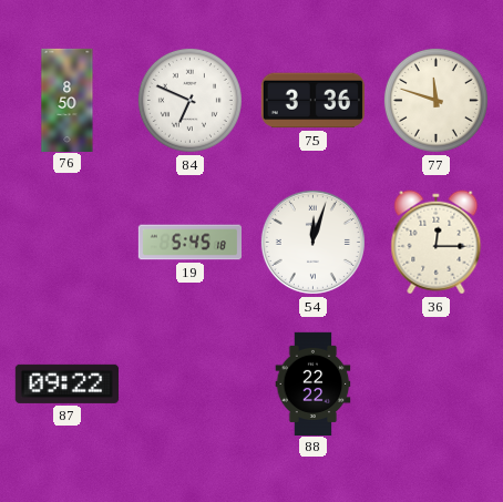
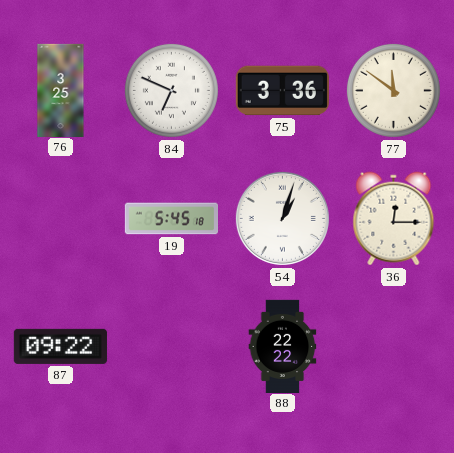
76: 8:50 -> 3:25 (61, 90)
77: 11:48 -> 11:51 (393, 90)
54: 12:03 -> 1:03 (282, 218)
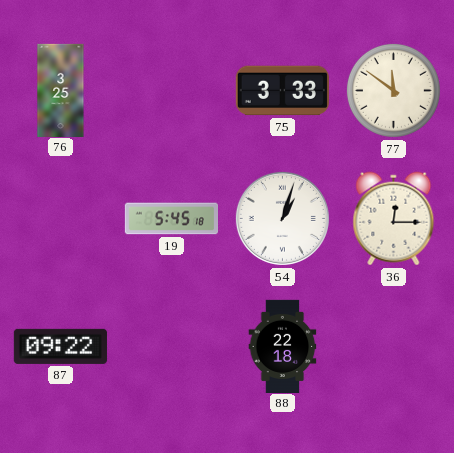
84: 6:49 -> none (171, 90)
75: 3:36 -> 3:33 (282, 91)
88: 22:22 -> 22:18 (283, 346)
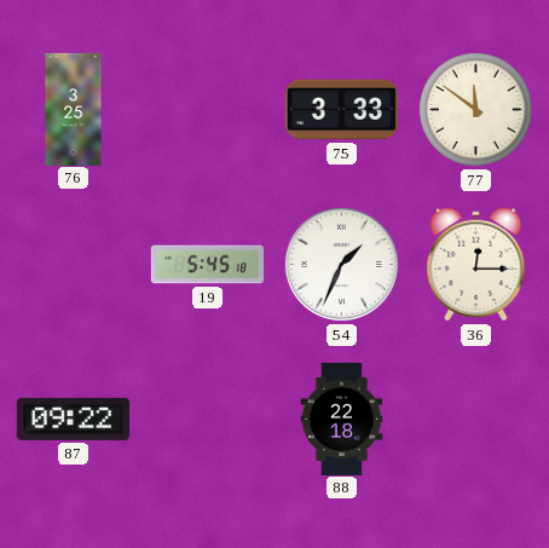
54: 1:03 -> 1:34 (341, 264)
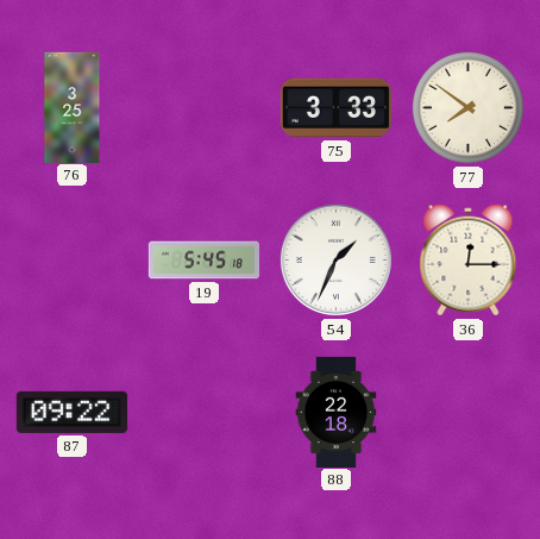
77: 11:51 -> 7:51 (467, 107)
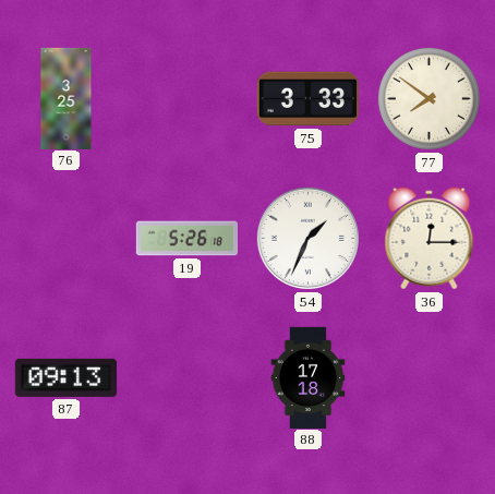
19: 5:45 -> 5:26 (186, 239)
87: 09:22 -> 09:13 (65, 377)
88: 22:18 -> 17:18 (309, 377)
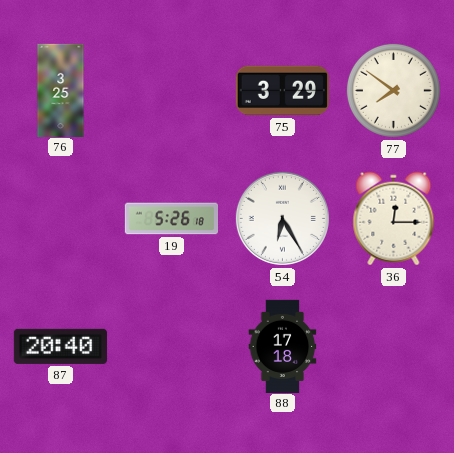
75: 3:33 -> 3:29 (282, 91)
54: 1:34 -> 6:25 (282, 218)
87: 09:13 -> 20:40 (60, 346)
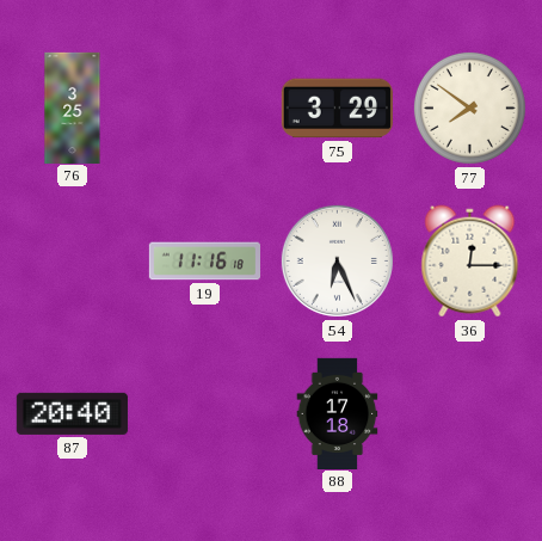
19: 5:26 -> 11:16 (204, 262)
54: 6:25 -> 6:26 (337, 260)
